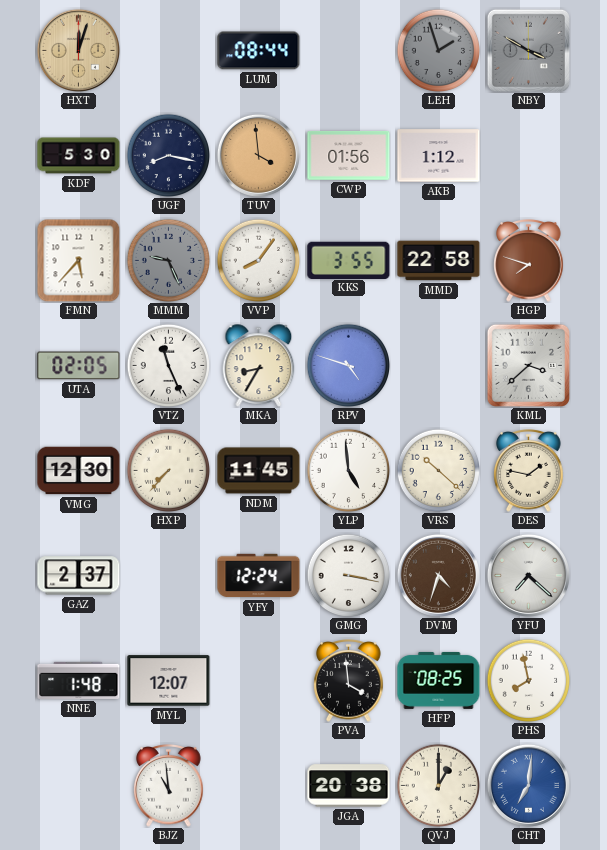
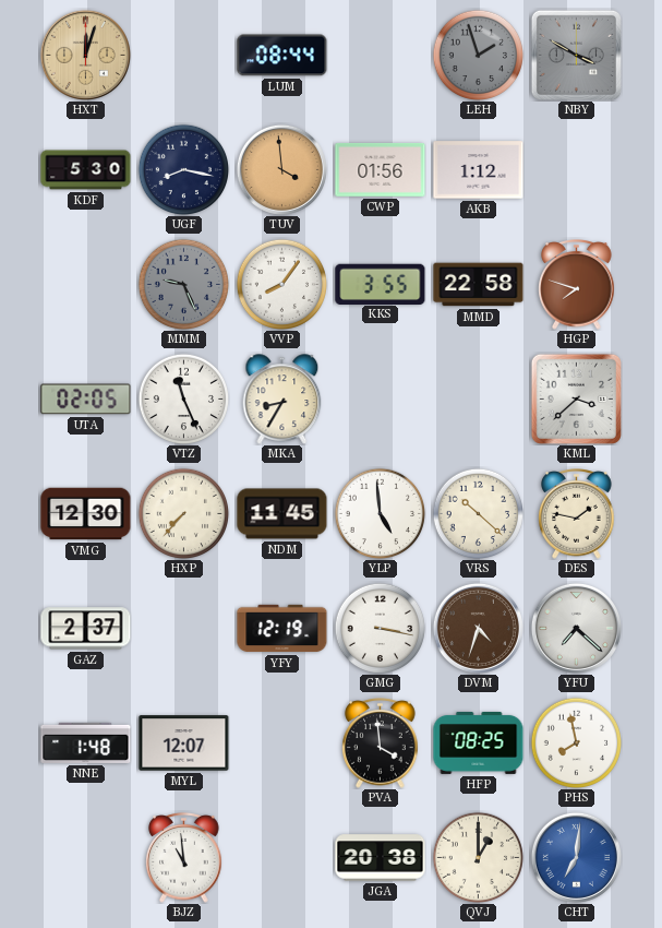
FMN: 5:37 -> none (78, 260)
RPV: 4:48 -> none (348, 365)
YFY: 12:24 -> 12:19 (282, 629)
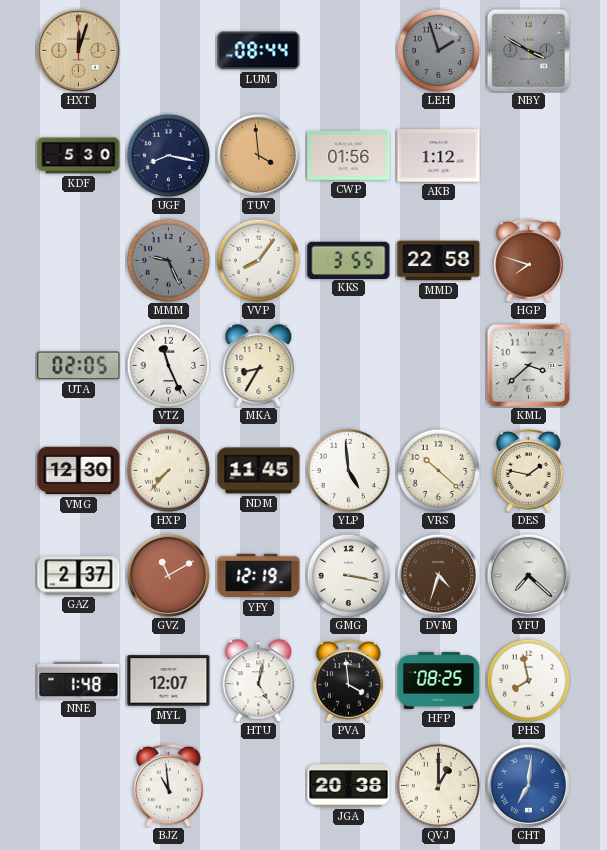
GVZ: none -> 11:10 (168, 575)
HTU: none -> 5:02 (259, 681)
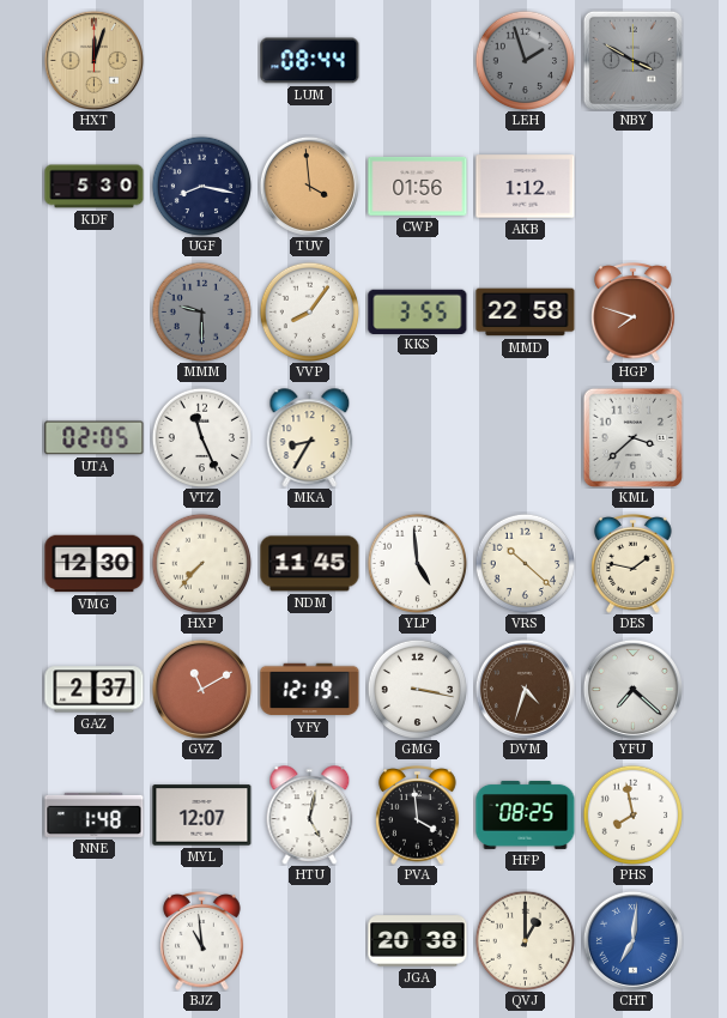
MMM: 9:26 -> 9:30 (201, 311)
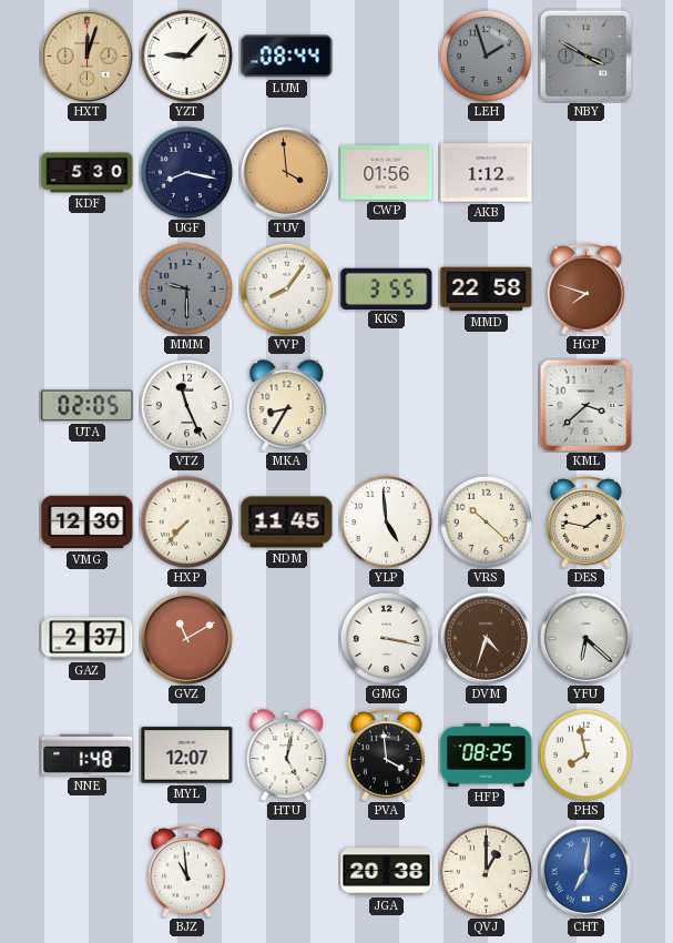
YZT: none -> 9:07 (186, 55)
YFY: 12:19 -> none (310, 690)
YFU: 7:22 -> 6:22 (585, 638)
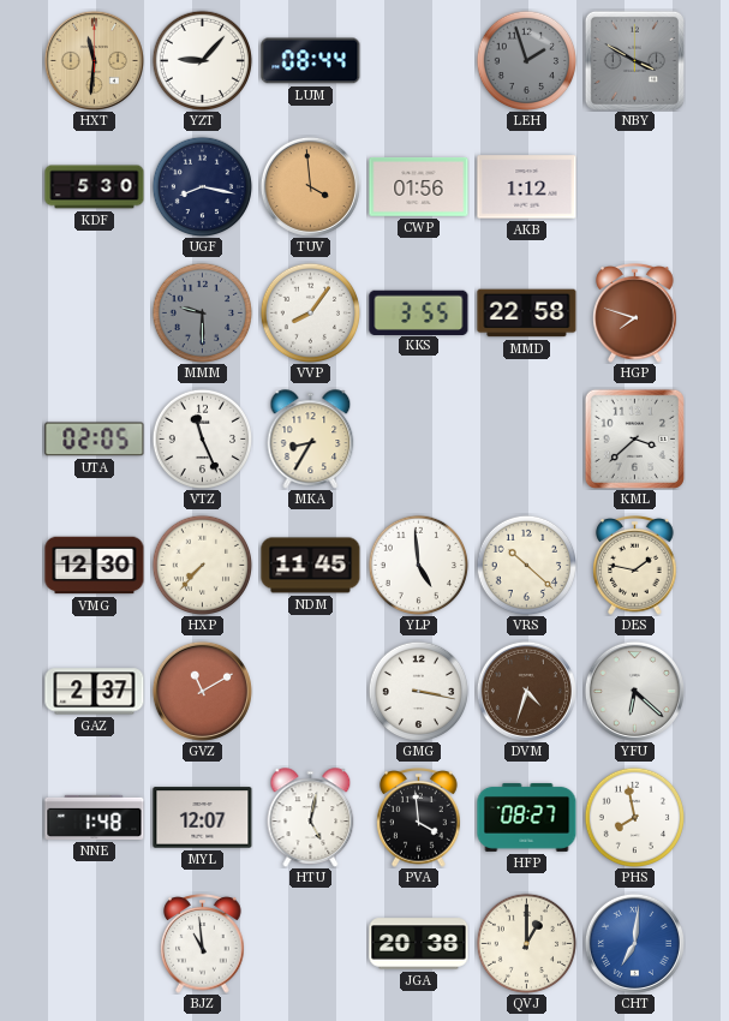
HXT: 12:03 -> 11:31 (94, 60)
HFP: 08:25 -> 08:27 (527, 817)
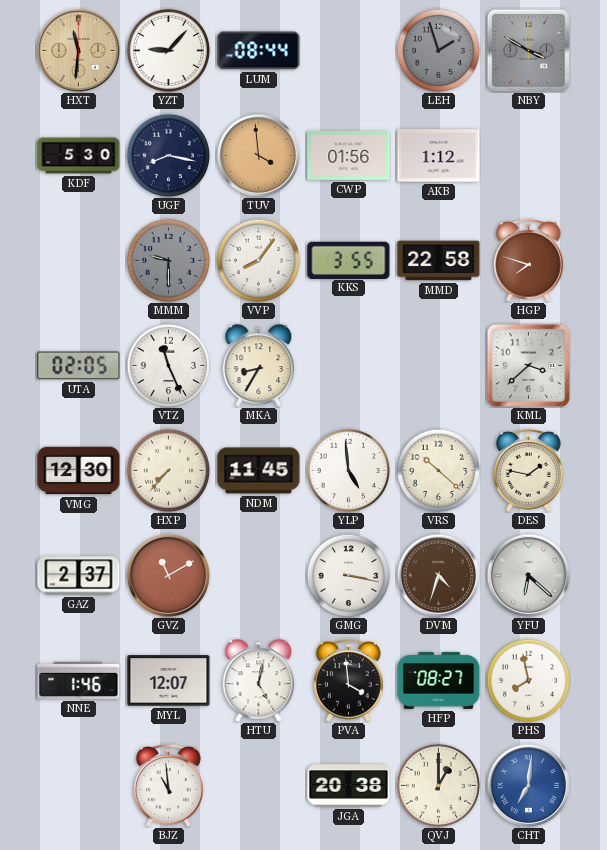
NNE: 1:48 -> 1:46 (79, 680)
